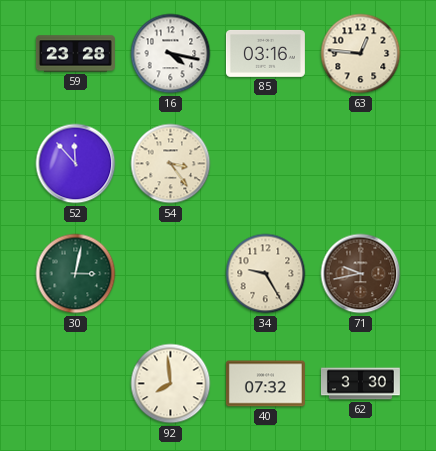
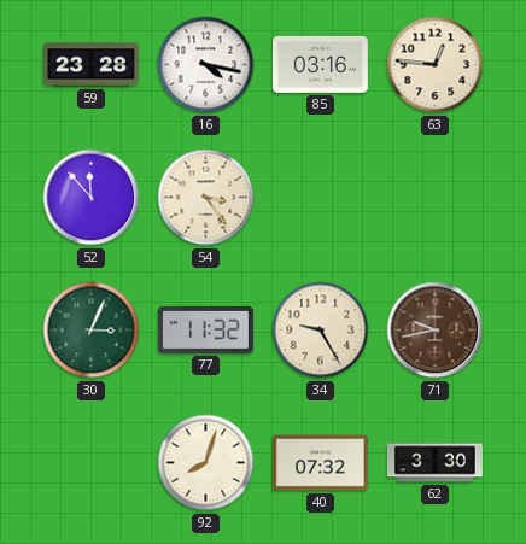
30: 3:02 -> 3:04 (92, 331)
77: none -> 11:32 (205, 329)
92: 7:59 -> 8:03 (206, 463)
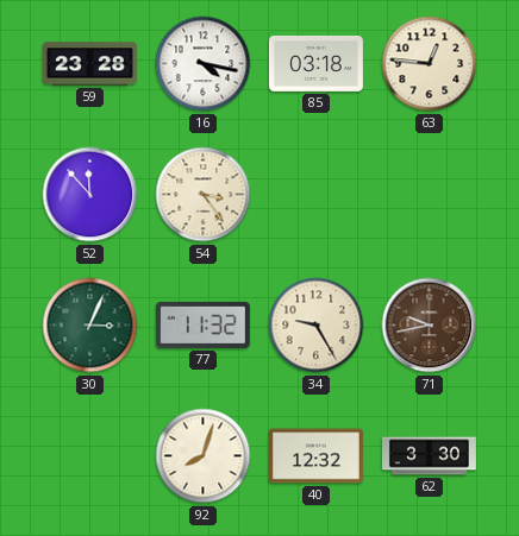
85: 03:16 -> 03:18 (315, 63)
40: 07:32 -> 12:32 (315, 456)
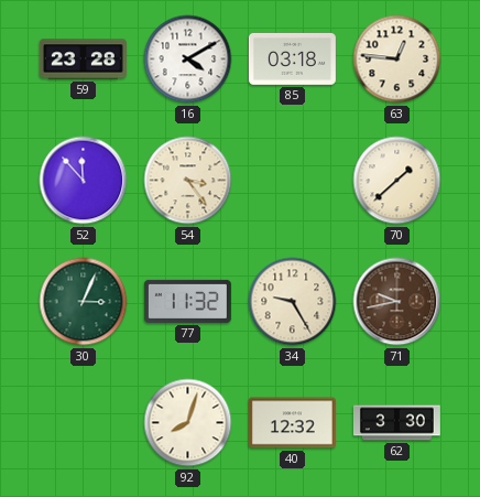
16: 4:17 -> 4:10 (188, 60)
70: none -> 1:38 (397, 181)
